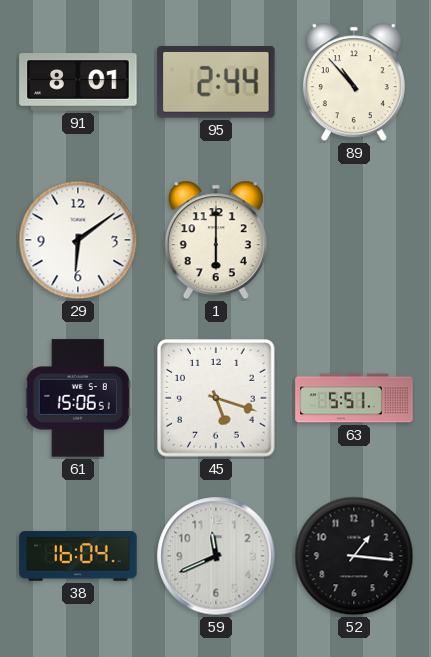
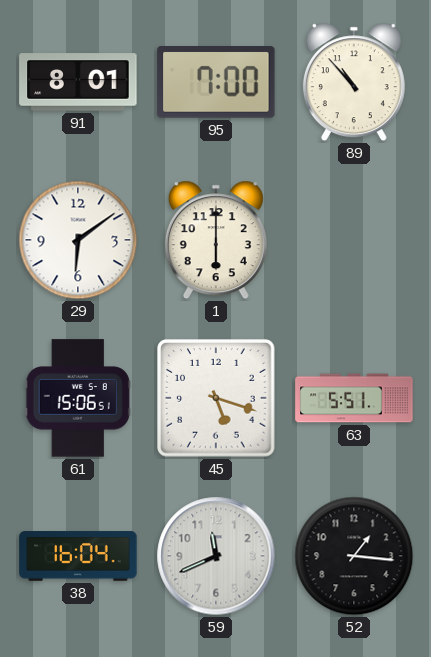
95: 2:44 -> 7:00 (216, 83)
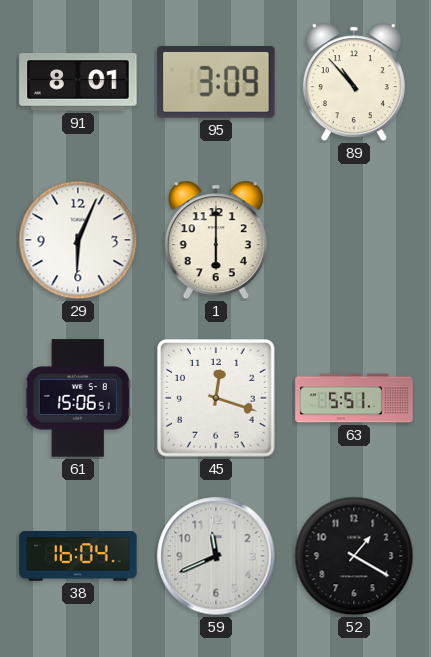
95: 7:00 -> 3:09 (216, 83)
29: 6:09 -> 6:04 (78, 240)
45: 5:18 -> 12:18 (216, 398)
52: 1:16 -> 1:20 (354, 556)
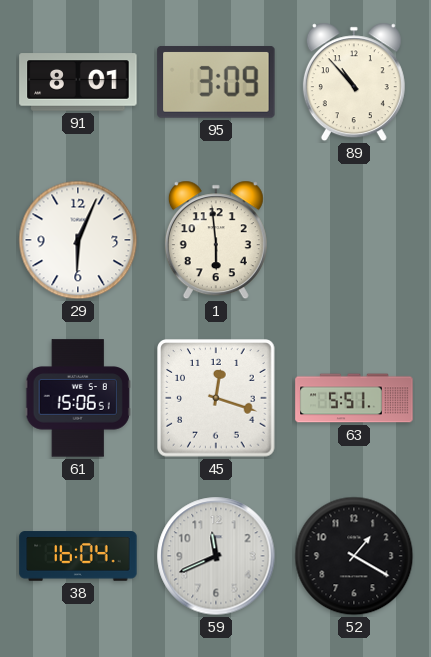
1: 6:00 -> 5:59 (216, 240)
